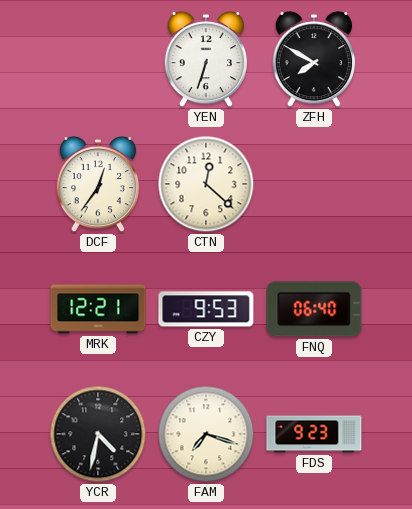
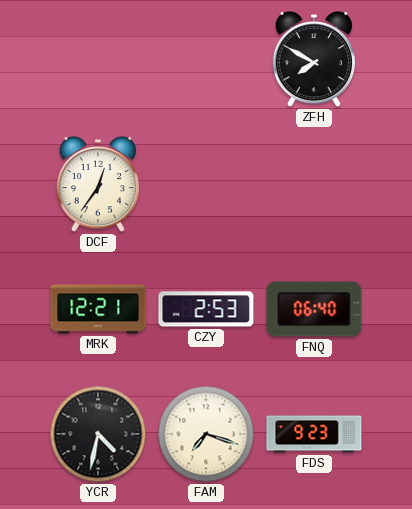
YEN: 6:33 -> none (205, 59)
CTN: 12:22 -> none (206, 184)
CZY: 9:53 -> 2:53 (206, 309)
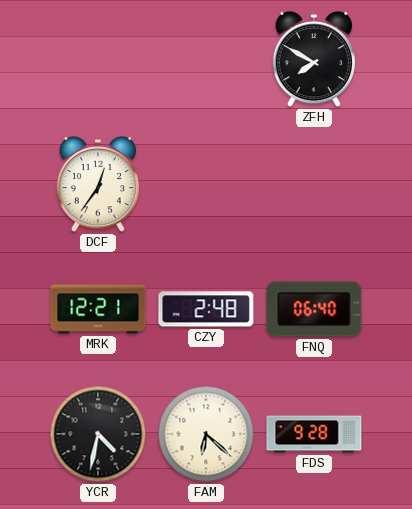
CZY: 2:53 -> 2:48 (206, 309)
FAM: 7:18 -> 6:22 (206, 434)
FDS: 9:23 -> 9:28 (314, 434)
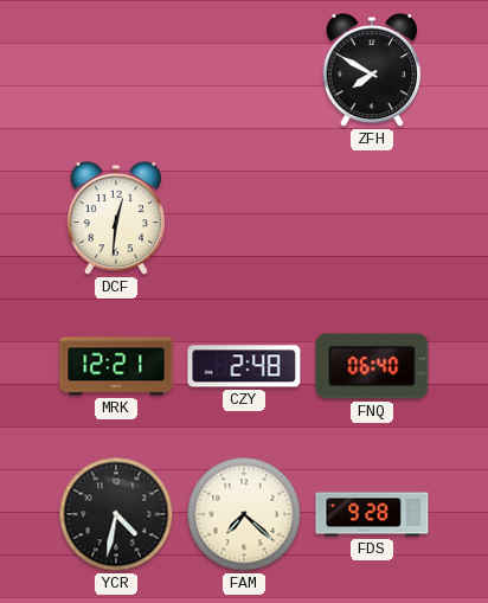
DCF: 12:36 -> 12:31 (115, 218)
FAM: 6:22 -> 7:22 (244, 514)
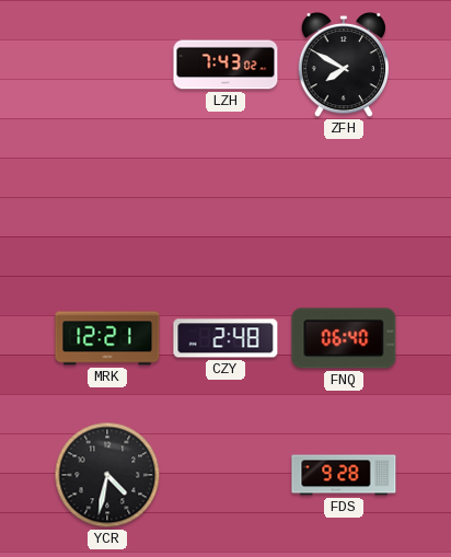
LZH: none -> 7:43 (225, 65)
DCF: 12:31 -> none (115, 218)
FAM: 7:22 -> none (244, 514)
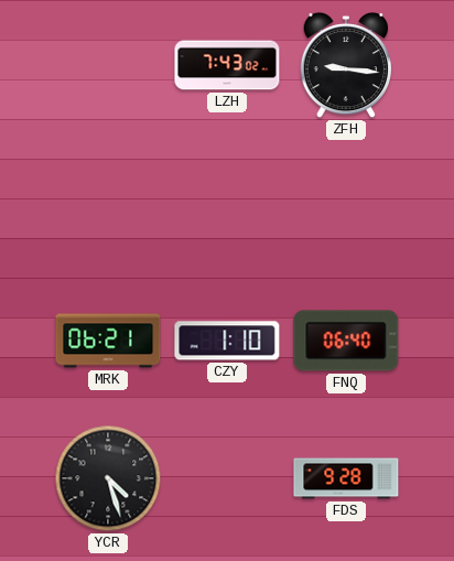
ZFH: 7:50 -> 9:16 (345, 65)
MRK: 12:21 -> 06:21 (108, 341)
CZY: 2:48 -> 1:10 (227, 341)
YCR: 4:32 -> 4:27 (108, 478)
